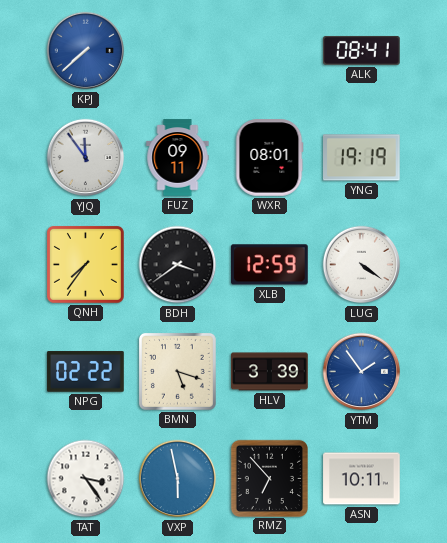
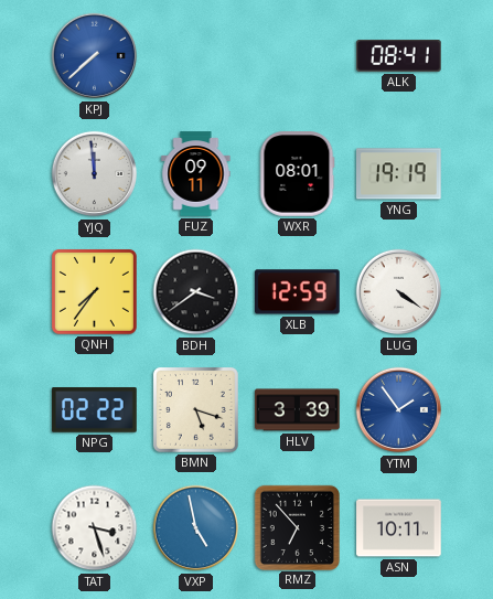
YJQ: 11:54 -> 11:59 (95, 174)
TAT: 3:24 -> 3:27 (95, 528)
VXP: 5:58 -> 4:58 (196, 528)
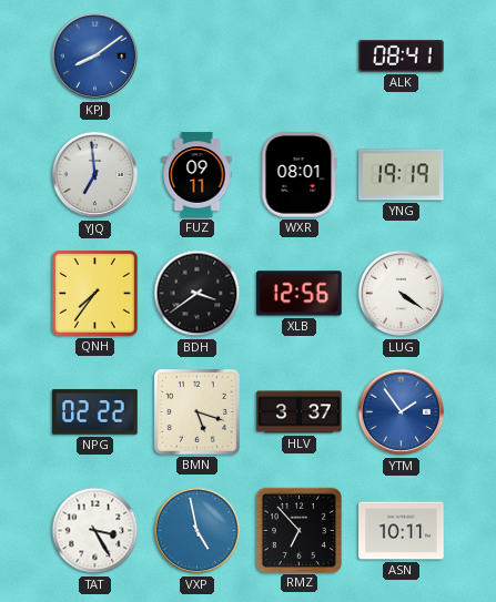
KPJ: 7:38 -> 8:09 (95, 57)
YJQ: 11:59 -> 6:59 (95, 175)
XLB: 12:59 -> 12:56 (300, 294)
HLV: 3:39 -> 3:37 (300, 412)
TAT: 3:27 -> 3:25 (95, 531)
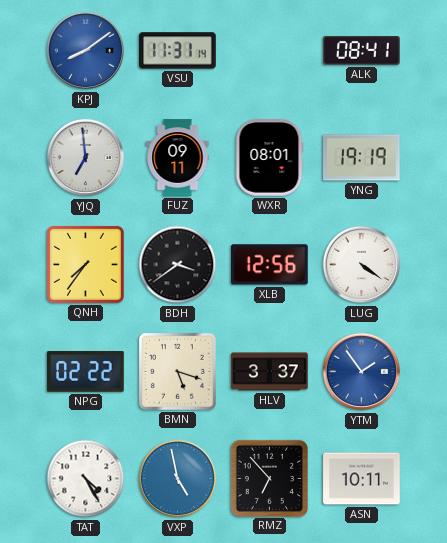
VSU: none -> 11:31 (178, 51)
TAT: 3:25 -> 4:25 (86, 479)
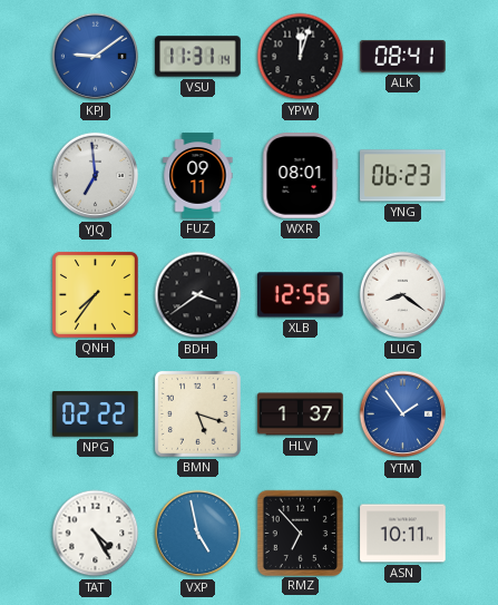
KPJ: 8:09 -> 9:09 (96, 57)
YPW: none -> 12:03 (301, 57)
YNG: 19:19 -> 06:23 (403, 176)
LUG: 4:21 -> 8:21 (403, 295)
HLV: 3:37 -> 1:37 (301, 414)
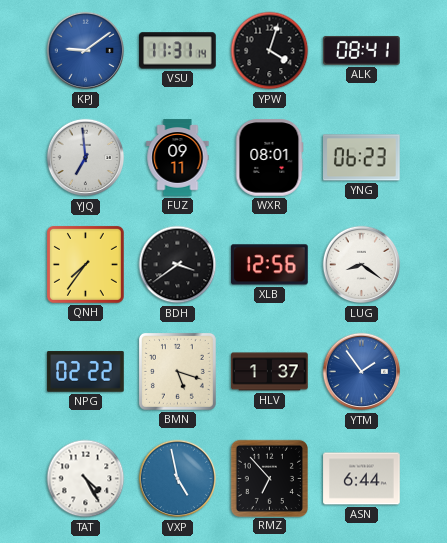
YPW: 12:03 -> 4:03 (270, 51)
ASN: 10:11 -> 6:44 (362, 479)
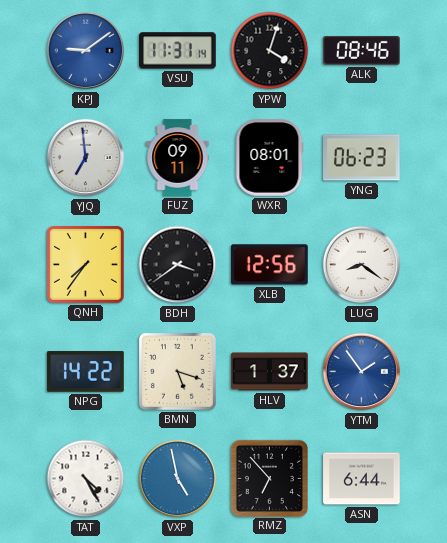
ALK: 08:41 -> 08:46 (362, 50)
NPG: 02:22 -> 14:22 (86, 372)
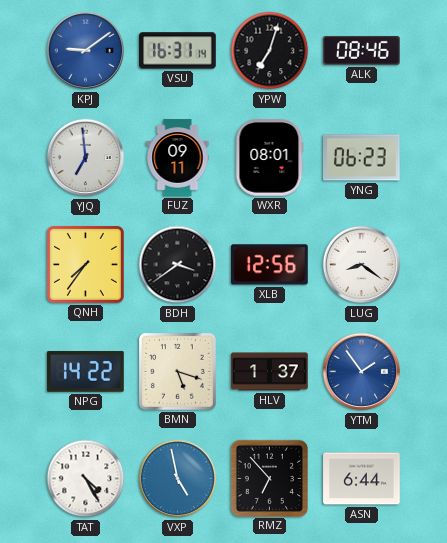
VSU: 11:31 -> 16:31 (178, 51)
YPW: 4:03 -> 7:03 (270, 51)
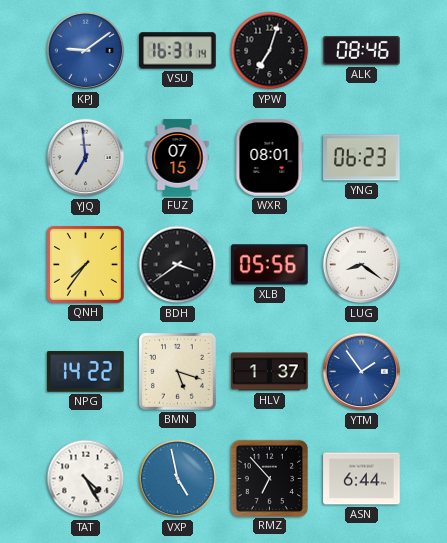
FUZ: 09:11 -> 07:15 (178, 158)
XLB: 12:56 -> 05:56 (270, 265)
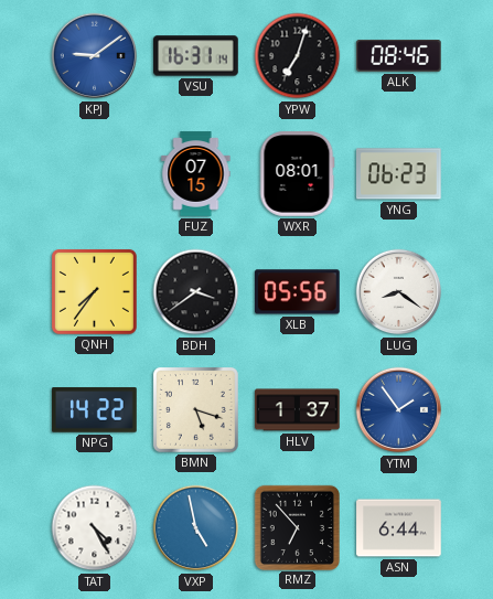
YJQ: 6:59 -> none (86, 158)
